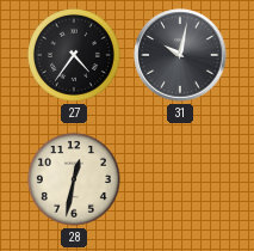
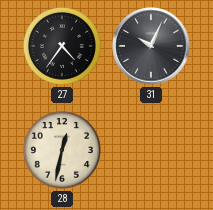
31: 10:02 -> 10:04 (151, 46)
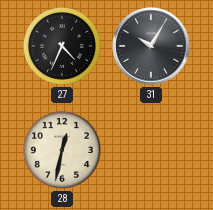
27: 4:36 -> 4:34 (62, 46)
31: 10:04 -> 10:05 (151, 46)
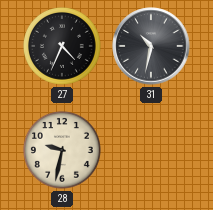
31: 10:05 -> 10:32 (151, 46)
28: 12:32 -> 9:32 (62, 150)
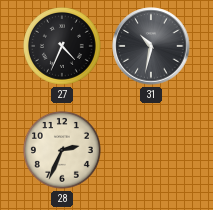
28: 9:32 -> 2:34 (62, 150)
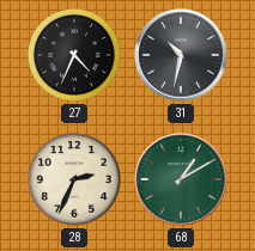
68: none -> 1:10 (181, 179)
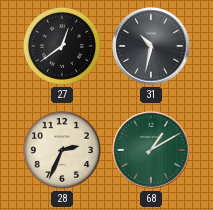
27: 4:34 -> 12:39 (62, 46)
